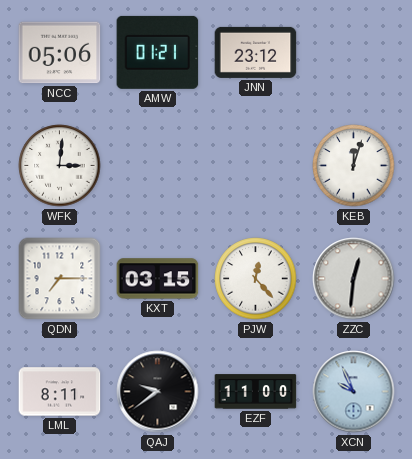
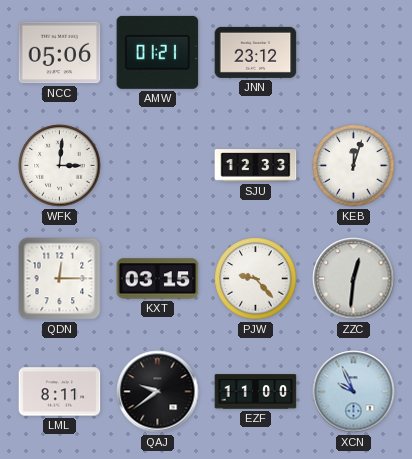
SJU: none -> 12:33 (256, 166)
QDN: 7:15 -> 12:15 (60, 279)
PJW: 12:23 -> 9:23 (256, 279)
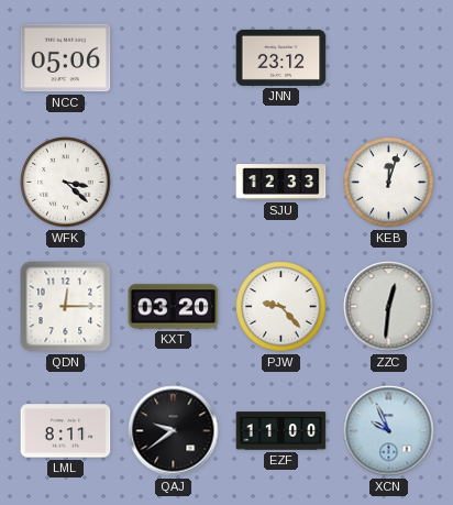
AMW: 01:21 -> none (158, 52)
WFK: 3:01 -> 3:22 (66, 183)
KXT: 03:15 -> 03:20 (174, 307)
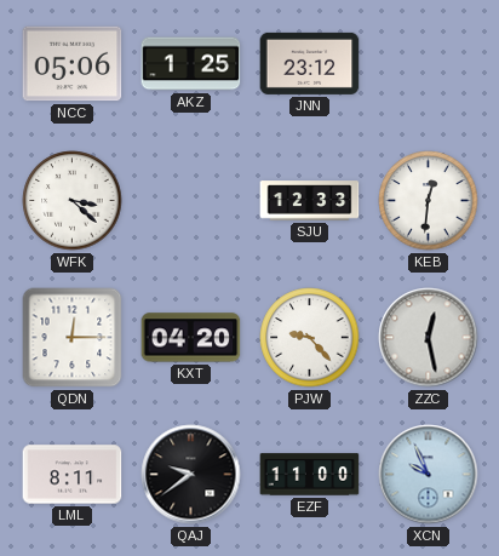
AKZ: none -> 1:25 (191, 64)
KEB: 12:03 -> 12:31 (429, 201)
KXT: 03:20 -> 04:20 (191, 338)
ZZC: 12:31 -> 12:28 (429, 338)
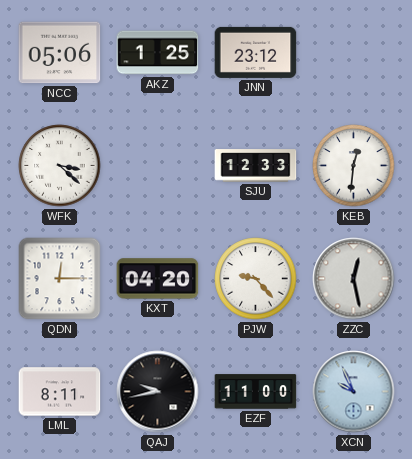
QAJ: 9:39 -> 9:43 (158, 392)
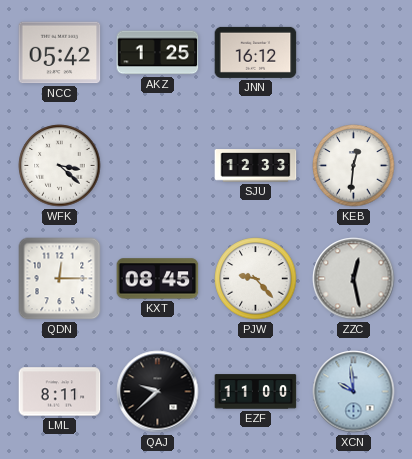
NCC: 05:06 -> 05:42 (60, 53)
JNN: 23:12 -> 16:12 (256, 52)
KXT: 04:20 -> 08:45 (158, 279)
QAJ: 9:43 -> 9:38 (158, 392)
XCN: 9:56 -> 9:59 (354, 392)
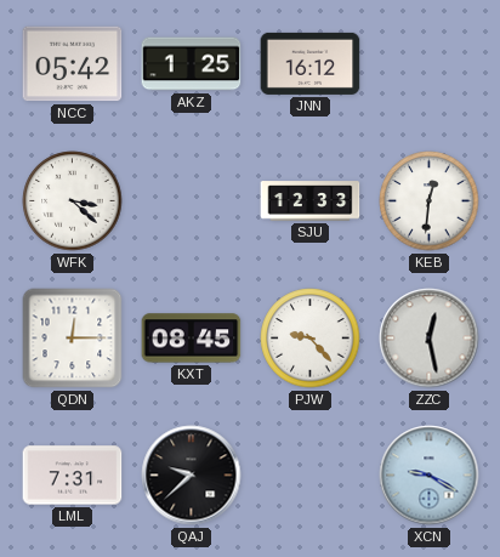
LML: 8:11 -> 7:31 (73, 476)
EZF: 11:00 -> none (256, 392)
XCN: 9:59 -> 9:20 (430, 476)
